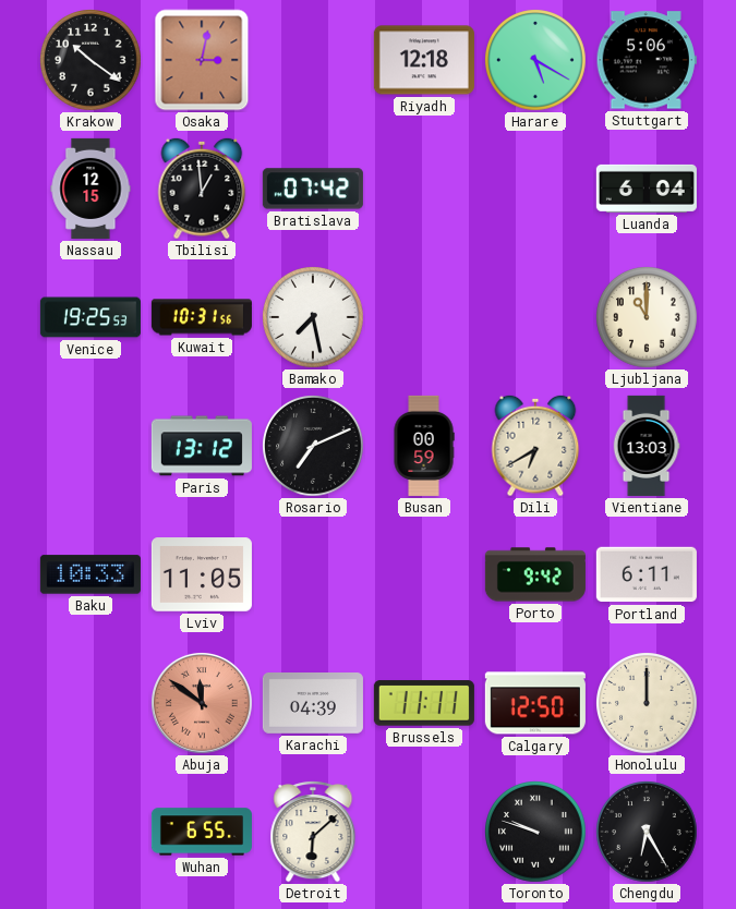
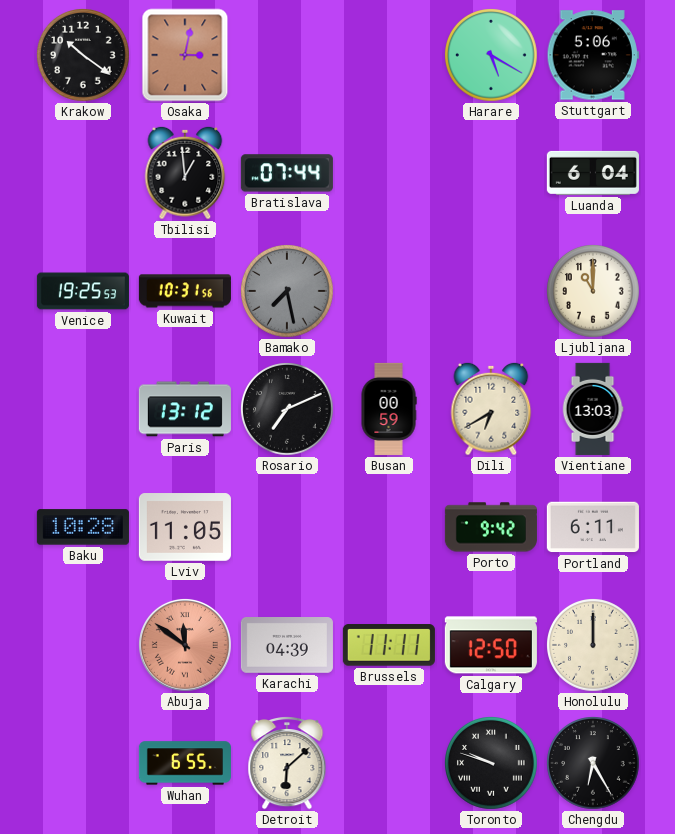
Riyadh: 12:18 -> none (424, 60)
Nassau: 12:15 -> none (91, 189)
Bratislava: 07:42 -> 07:44 (287, 173)
Bamako dial: white -> grey (288, 292)
Baku: 10:33 -> 10:28 (83, 527)
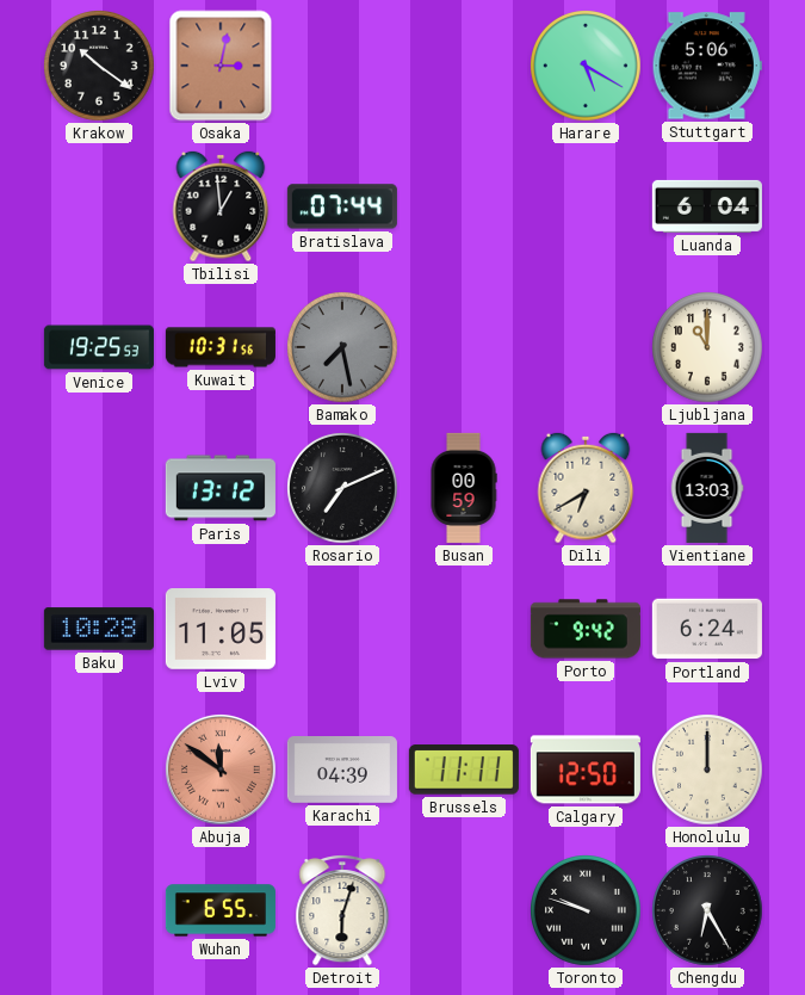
Portland: 6:11 -> 6:24 (707, 629)
Detroit: 6:08 -> 6:03 (342, 911)
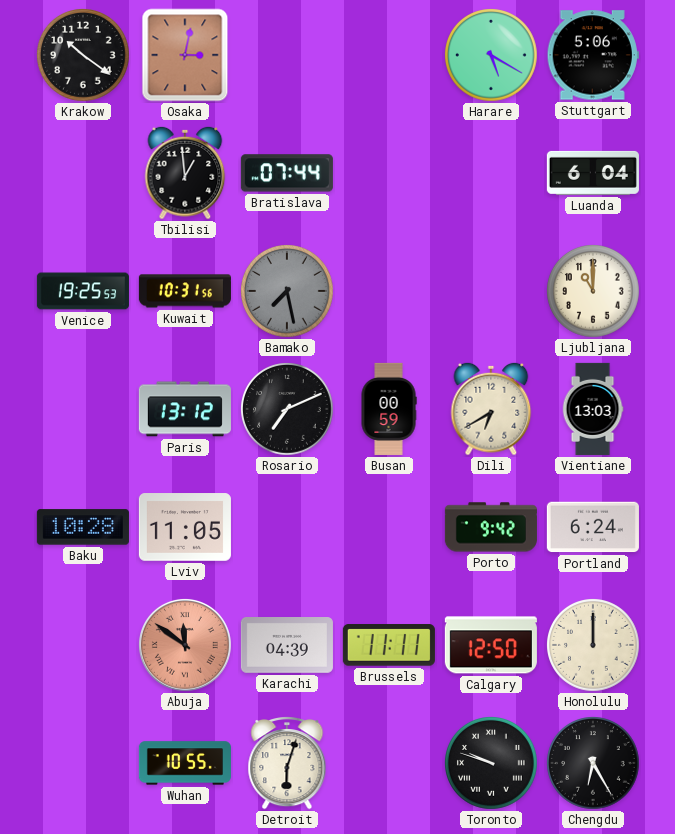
Wuhan: 6:55 -> 10:55 (185, 763)
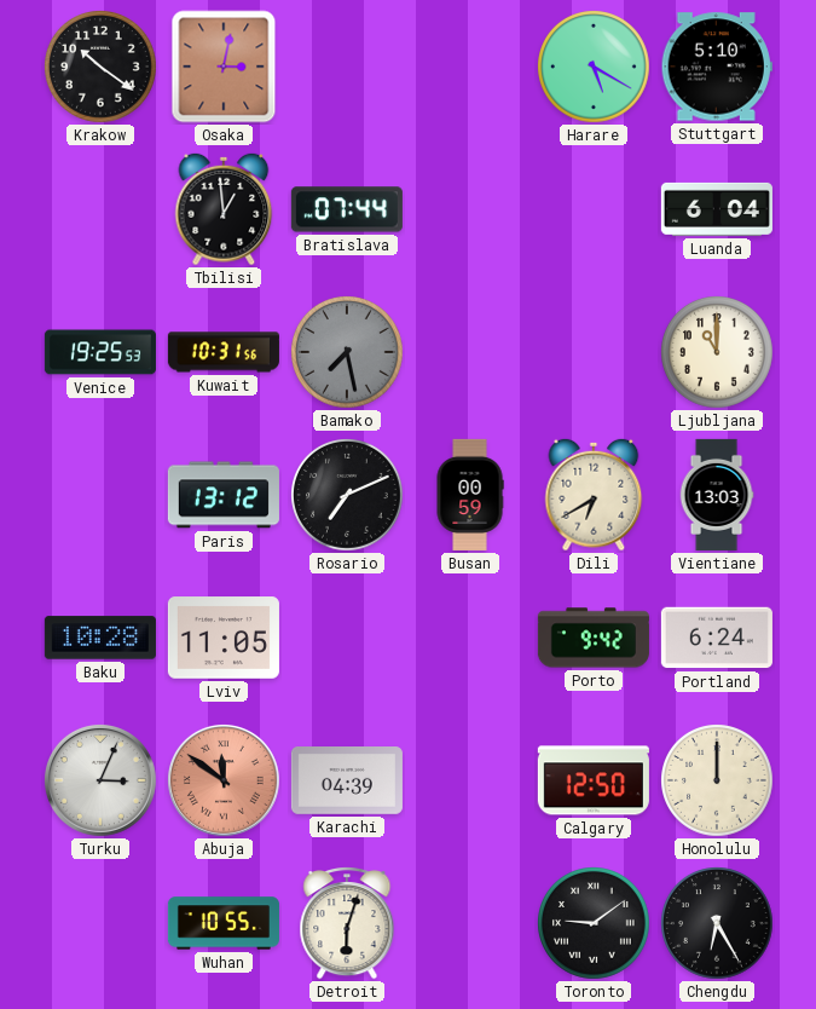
Stuttgart: 5:06 -> 5:10 (717, 67)
Turku: none -> 3:04 (100, 780)
Brussels: 11:11 -> none (389, 645)
Toronto: 9:48 -> 9:09 (595, 924)
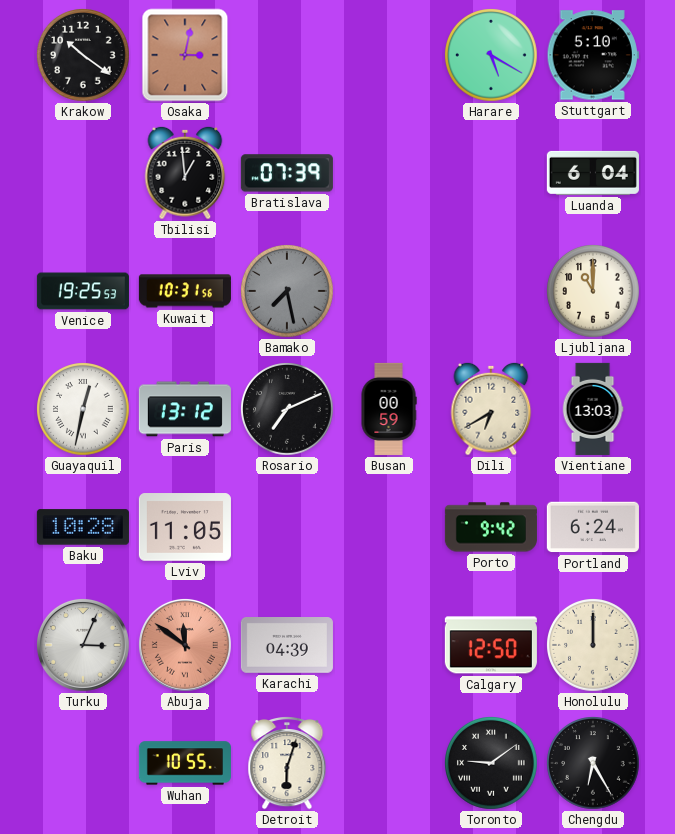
Bratislava: 07:44 -> 07:39 (287, 173)
Guayaquil: none -> 12:32 (84, 410)
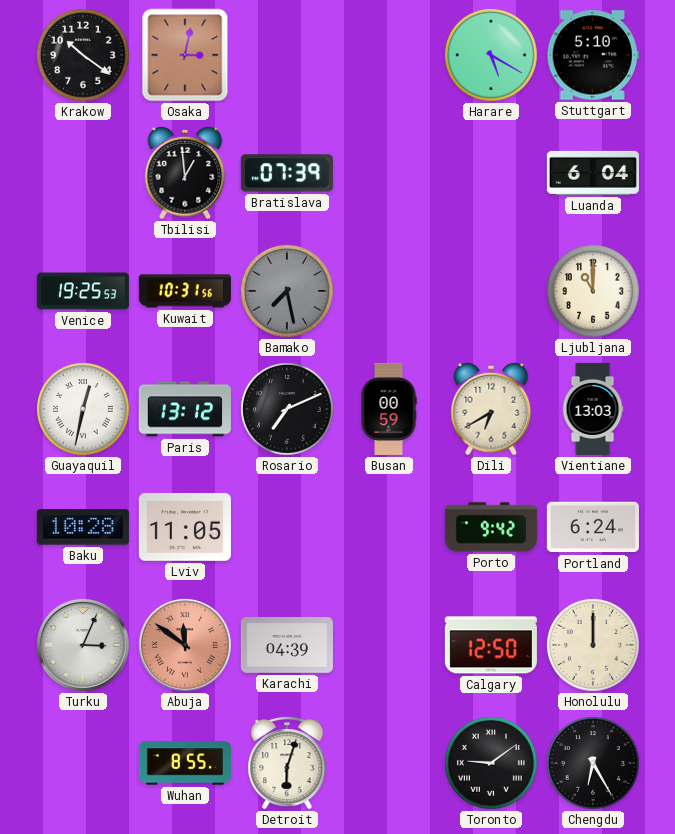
Wuhan: 10:55 -> 8:55 (185, 763)
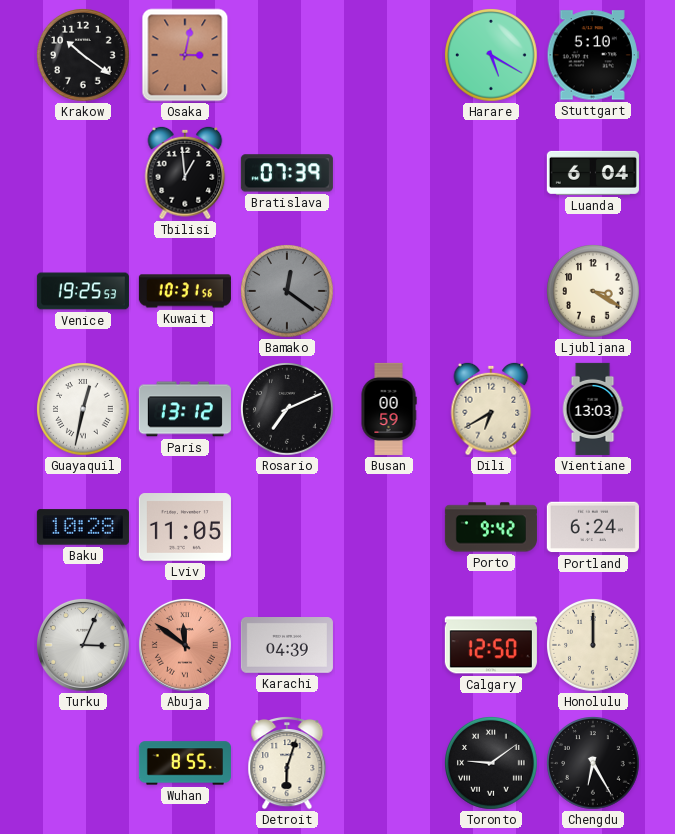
Bamako: 7:28 -> 12:21 (288, 292)
Ljubljana: 11:00 -> 3:20 (594, 292)
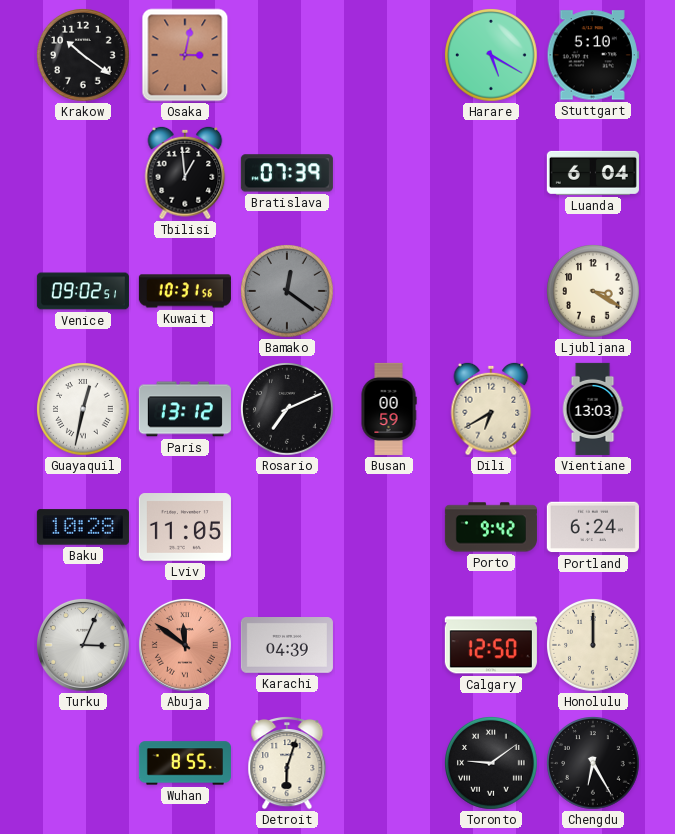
Venice: 19:25 -> 09:02 (83, 291)
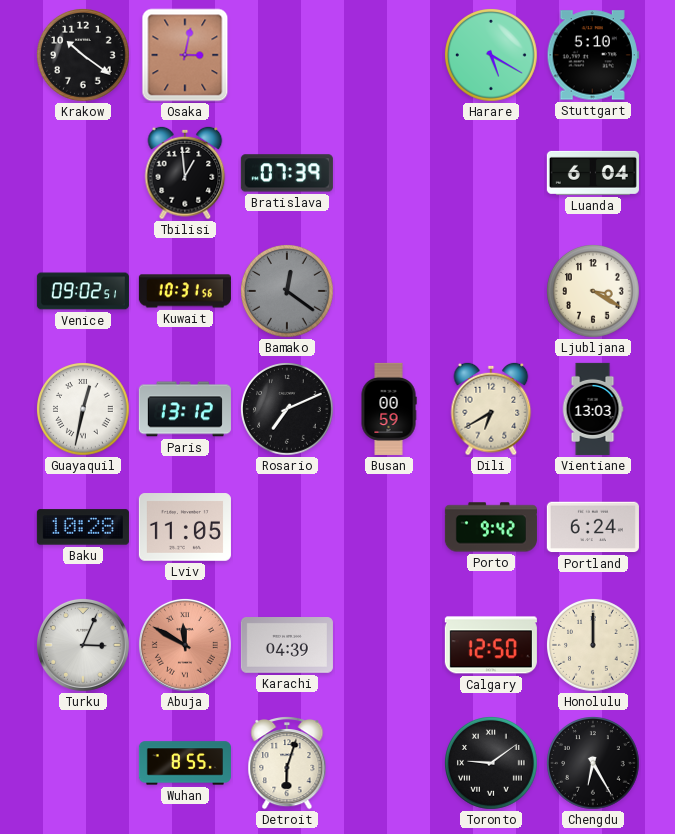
Abuja: 11:51 -> 11:50 (185, 645)
